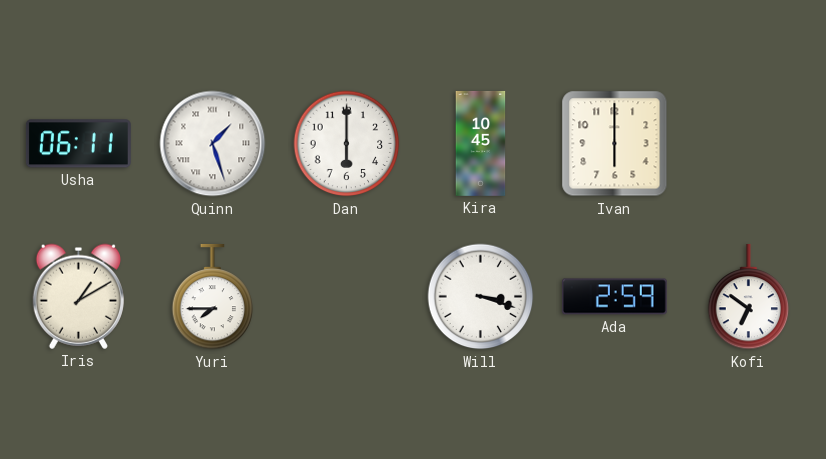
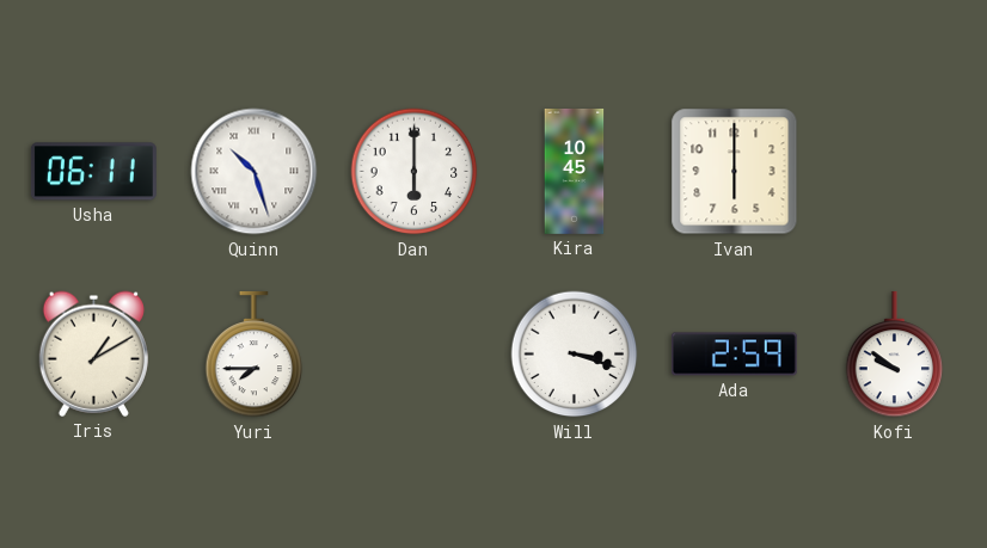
Quinn: 1:27 -> 10:27 (255, 172)
Kofi: 6:51 -> 9:51 (895, 355)
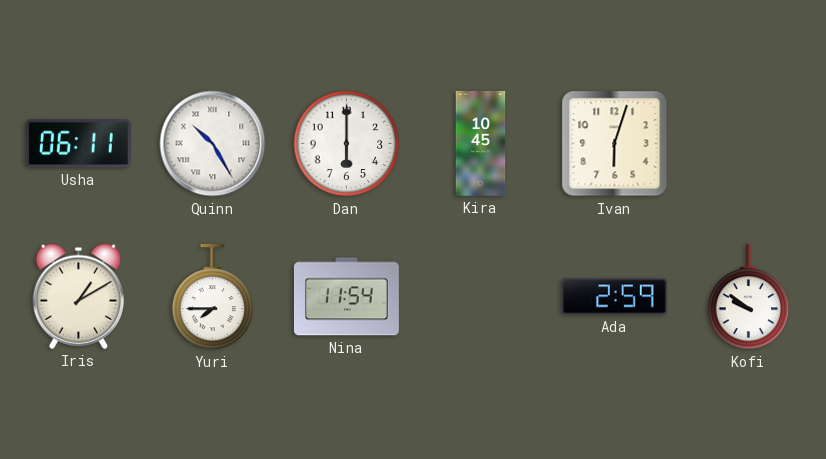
Quinn: 10:27 -> 10:25 (213, 144)
Ivan: 6:00 -> 6:03 (615, 144)
Nina: none -> 11:54 (346, 297)
Will: 3:18 -> none (575, 355)
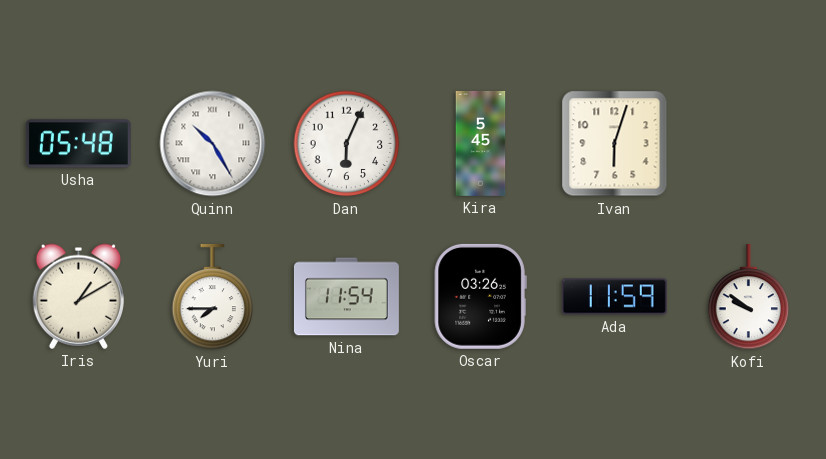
Usha: 06:11 -> 05:48 (78, 144)
Dan: 6:00 -> 6:04 (347, 144)
Kira: 10:45 -> 5:45 (481, 143)
Oscar: none -> 03:26 (480, 296)
Ada: 2:59 -> 11:59 (614, 297)
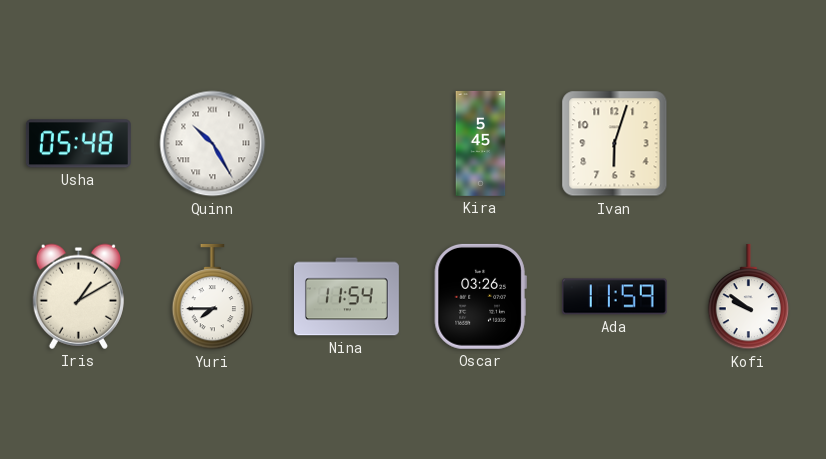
Dan: 6:04 -> none (347, 144)
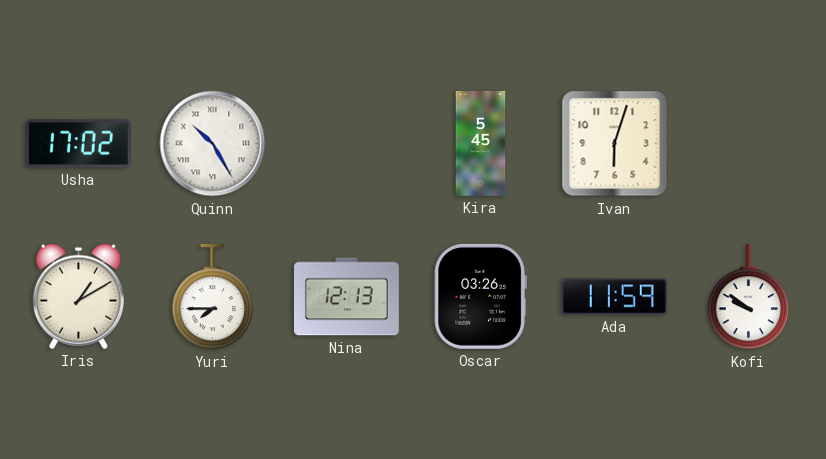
Usha: 05:48 -> 17:02 (78, 144)
Nina: 11:54 -> 12:13 (346, 297)
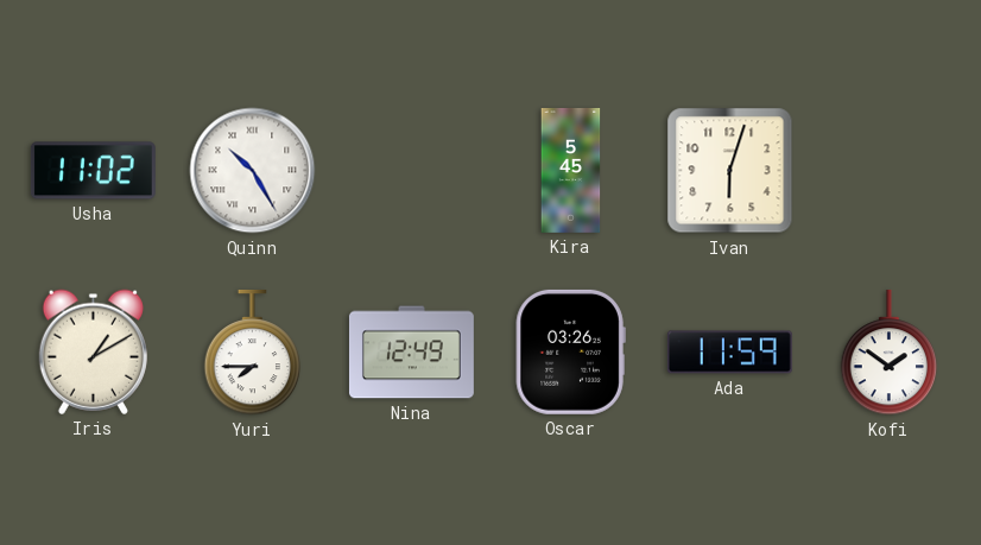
Usha: 17:02 -> 11:02 (93, 171)
Nina: 12:13 -> 12:49 (411, 353)
Kofi: 9:51 -> 1:51 (890, 353)
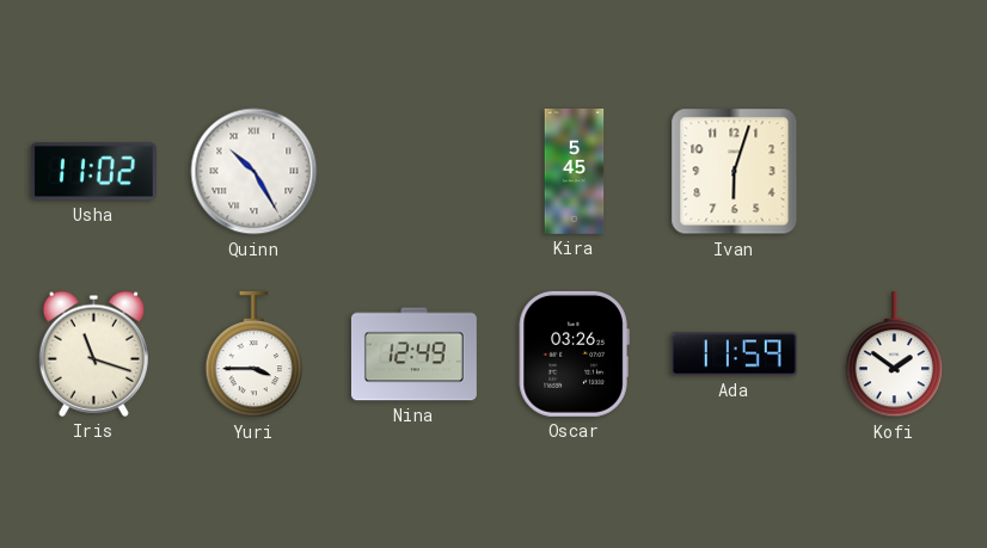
Iris: 1:10 -> 11:18 (93, 353)
Yuri: 7:45 -> 3:45 (255, 355)
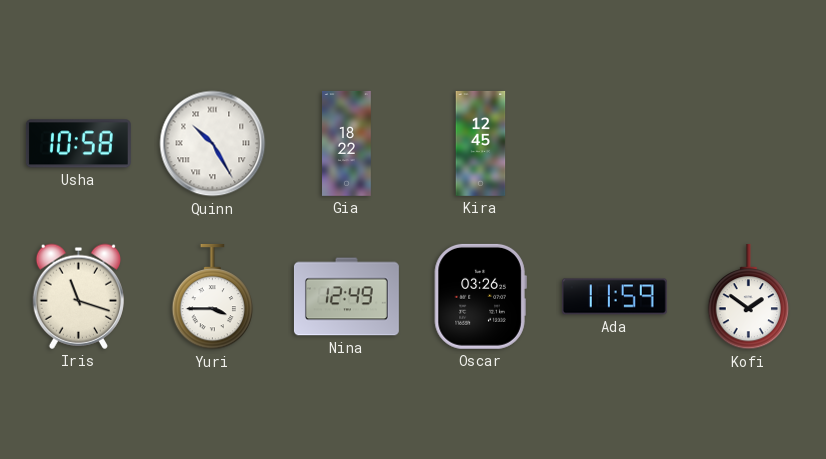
Usha: 11:02 -> 10:58 (78, 144)
Gia: none -> 18:22 (347, 143)
Kira: 5:45 -> 12:45 (481, 143)
Ivan: 6:03 -> none (735, 172)
